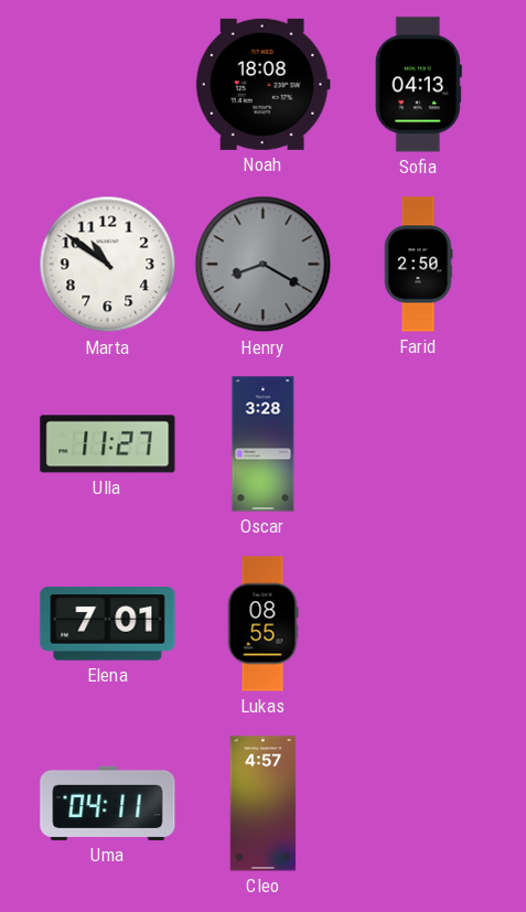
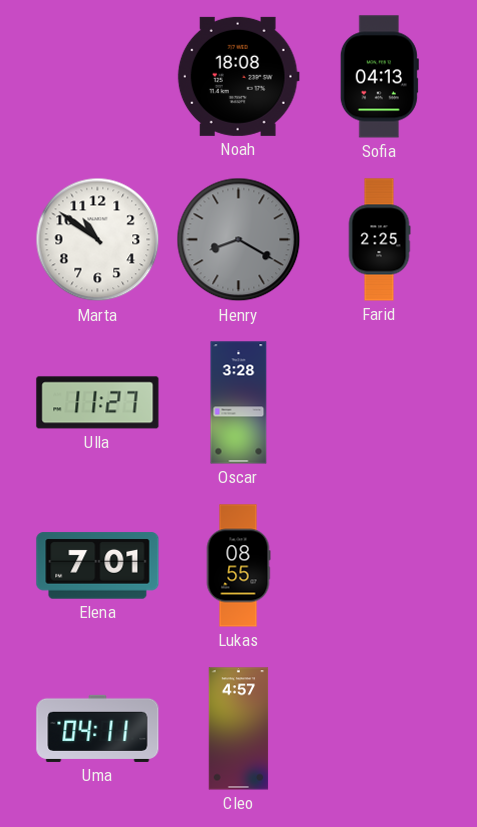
Farid: 2:50 -> 2:25 (379, 240)
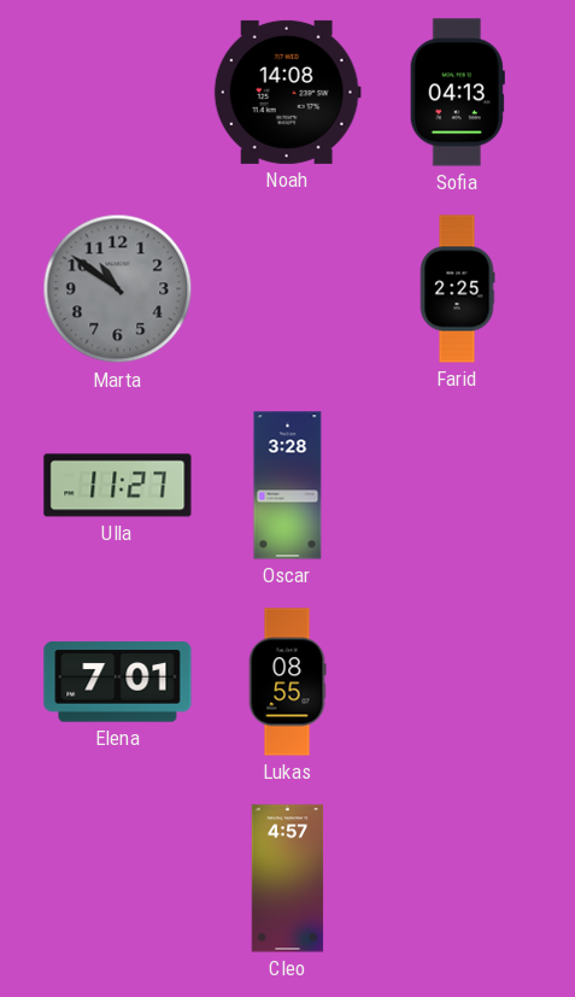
Noah: 18:08 -> 14:08 (287, 92)
Marta dial: white -> grey (118, 289)
Henry: 8:20 -> none (239, 240)
Uma: 04:11 -> none (98, 728)
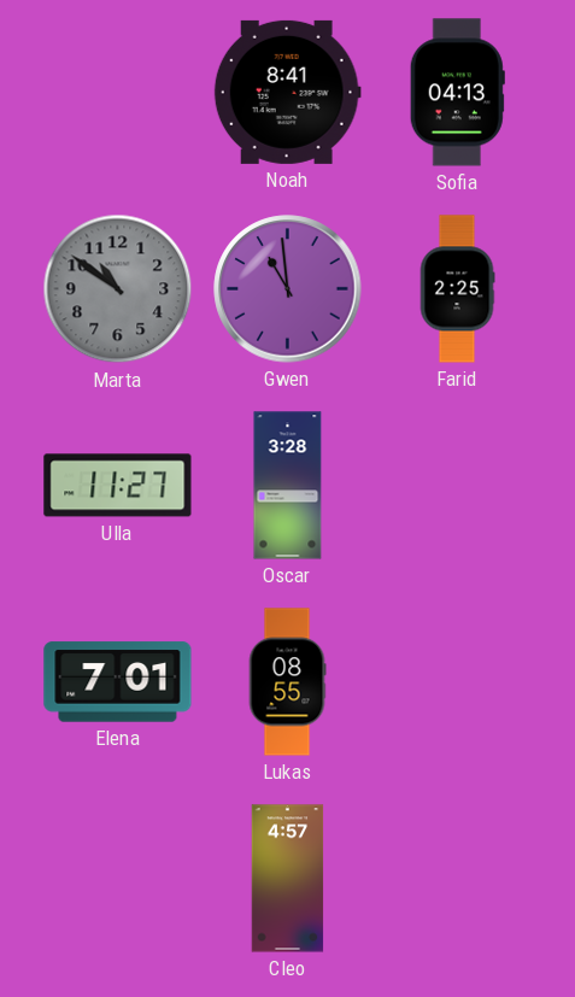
Noah: 14:08 -> 8:41 (287, 92)
Gwen: none -> 10:59 (288, 289)
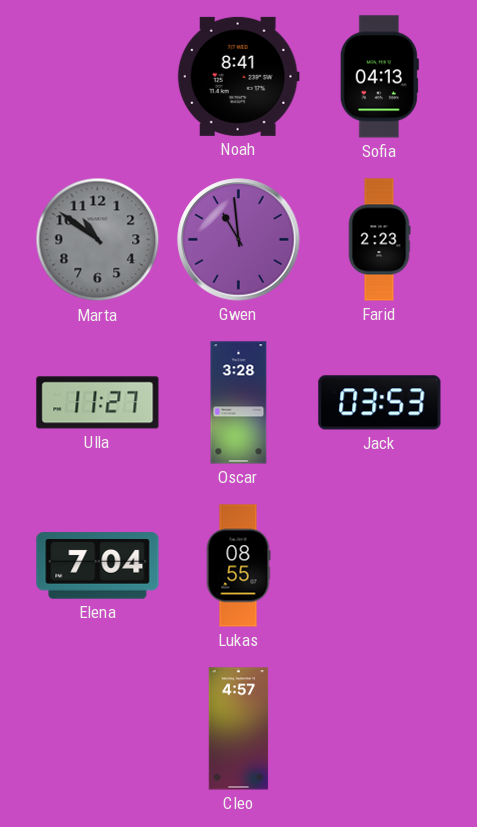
Farid: 2:25 -> 2:23 (379, 240)
Jack: none -> 03:53 (380, 403)
Elena: 7:01 -> 7:04 (98, 566)
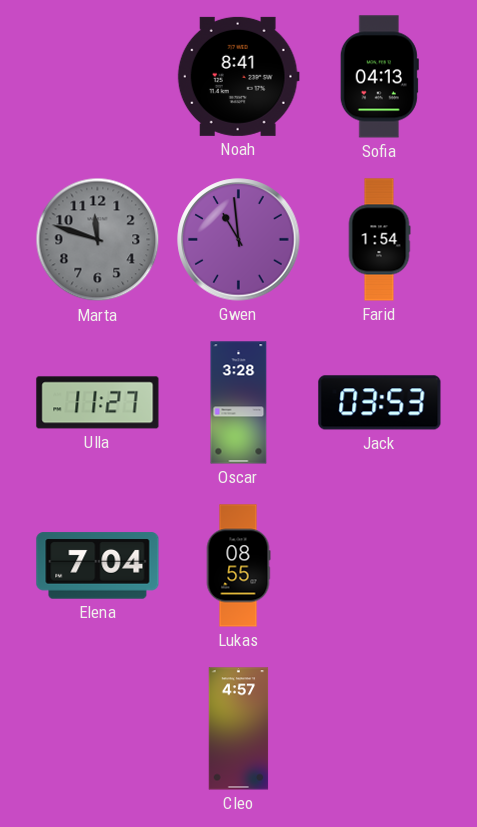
Marta: 10:51 -> 11:48 (98, 240)
Farid: 2:23 -> 1:54 (379, 240)
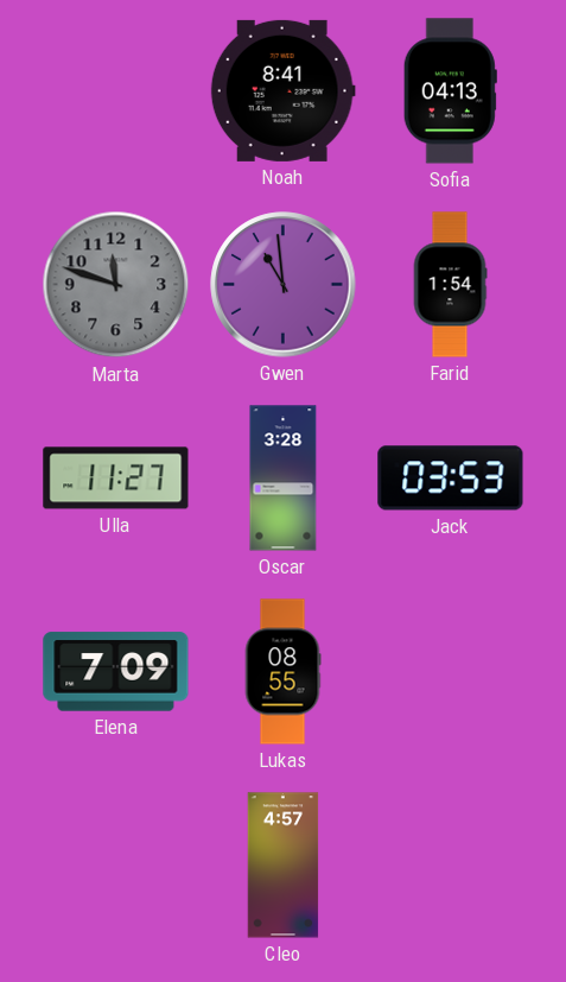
Elena: 7:04 -> 7:09 (116, 672)
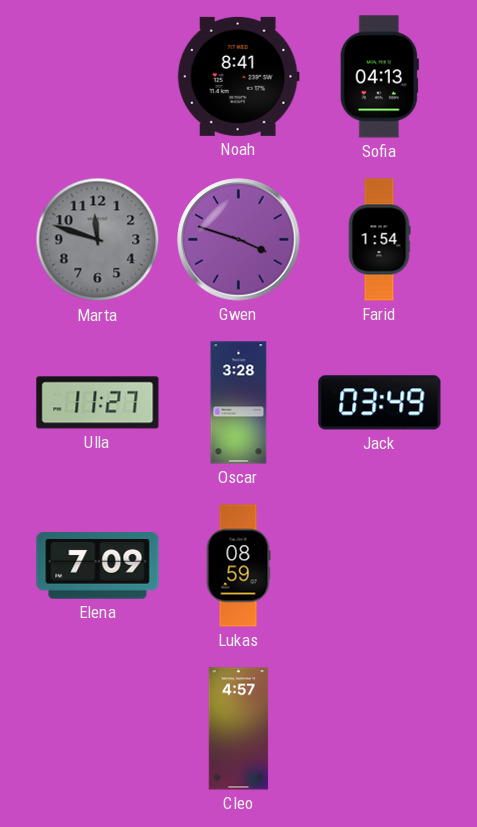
Gwen: 10:59 -> 3:48 (239, 240)
Jack: 03:53 -> 03:49 (380, 403)
Lukas: 08:55 -> 08:59 (238, 566)
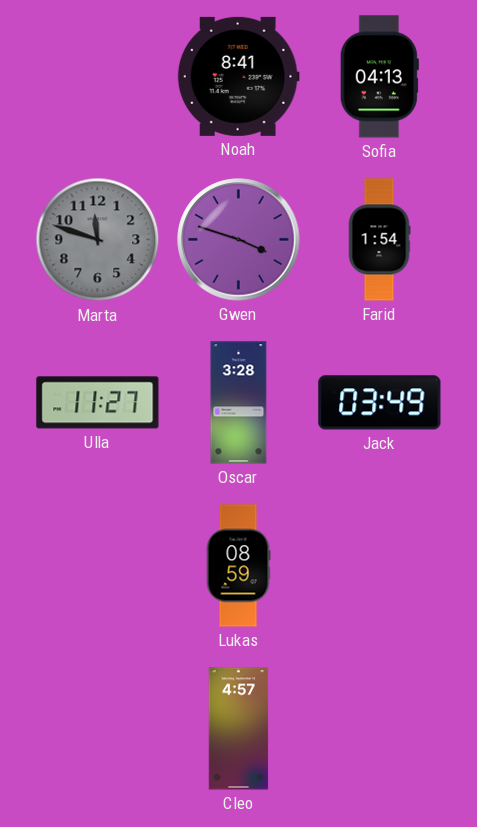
Elena: 7:09 -> none (98, 566)
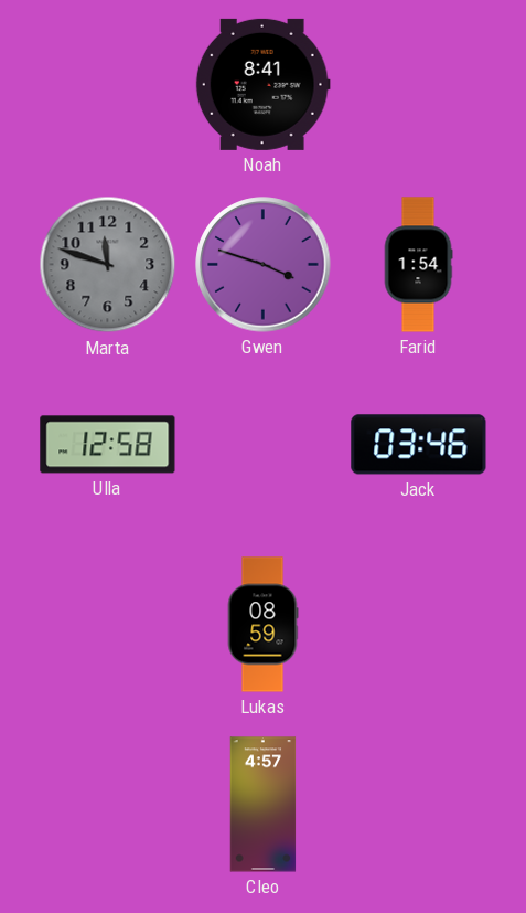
Sofia: 04:13 -> none (379, 77)
Ulla: 11:27 -> 12:58 (108, 445)
Oscar: 3:28 -> none (239, 403)
Jack: 03:49 -> 03:46 (419, 445)
